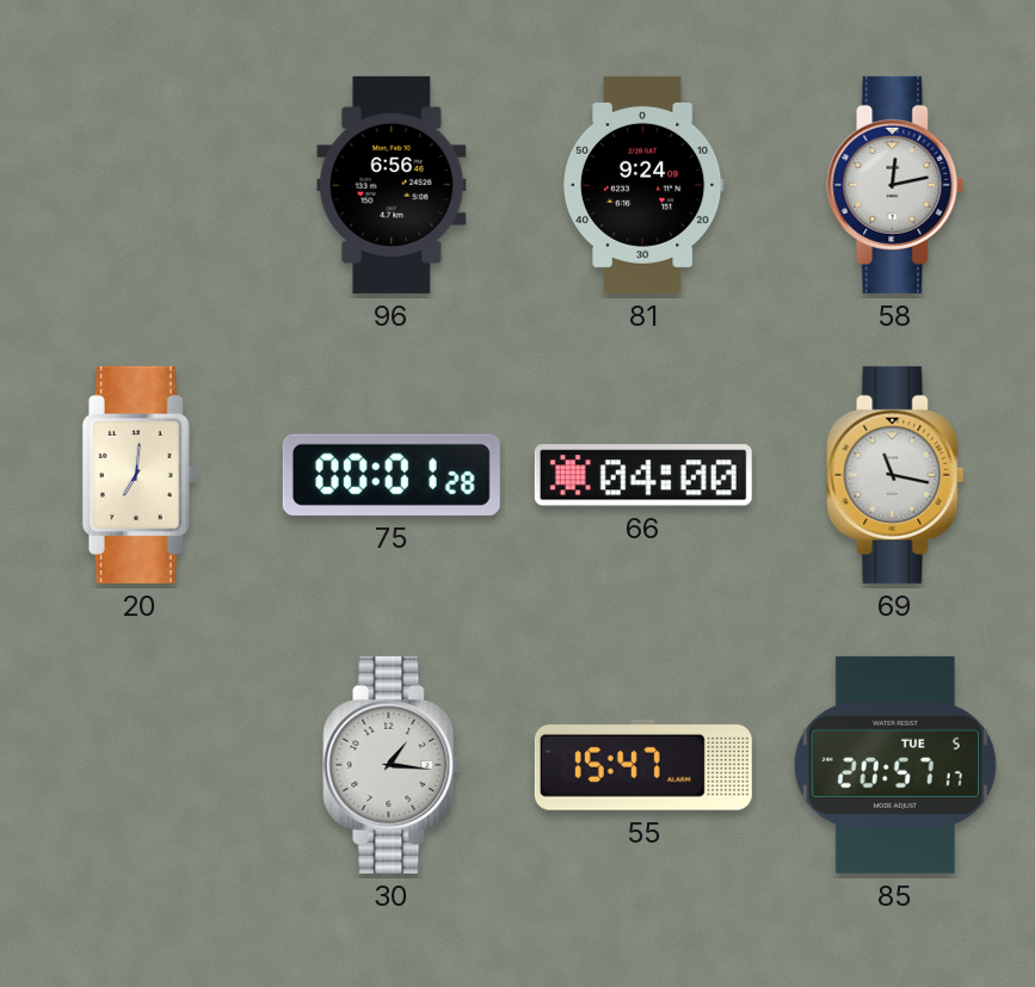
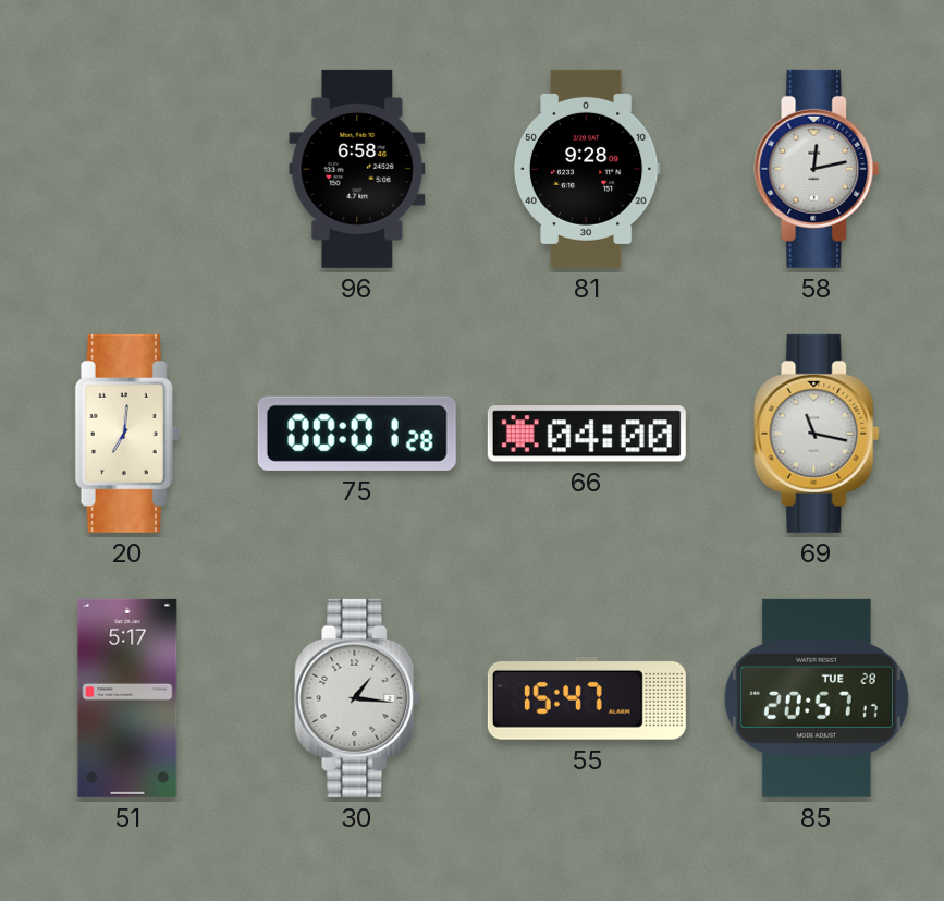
96: 6:56 -> 6:58 (357, 169)
81: 9:24 -> 9:28 (587, 169)
51: none -> 5:17 (127, 698)
85 date: TUE 5 -> TUE 28 (817, 698)
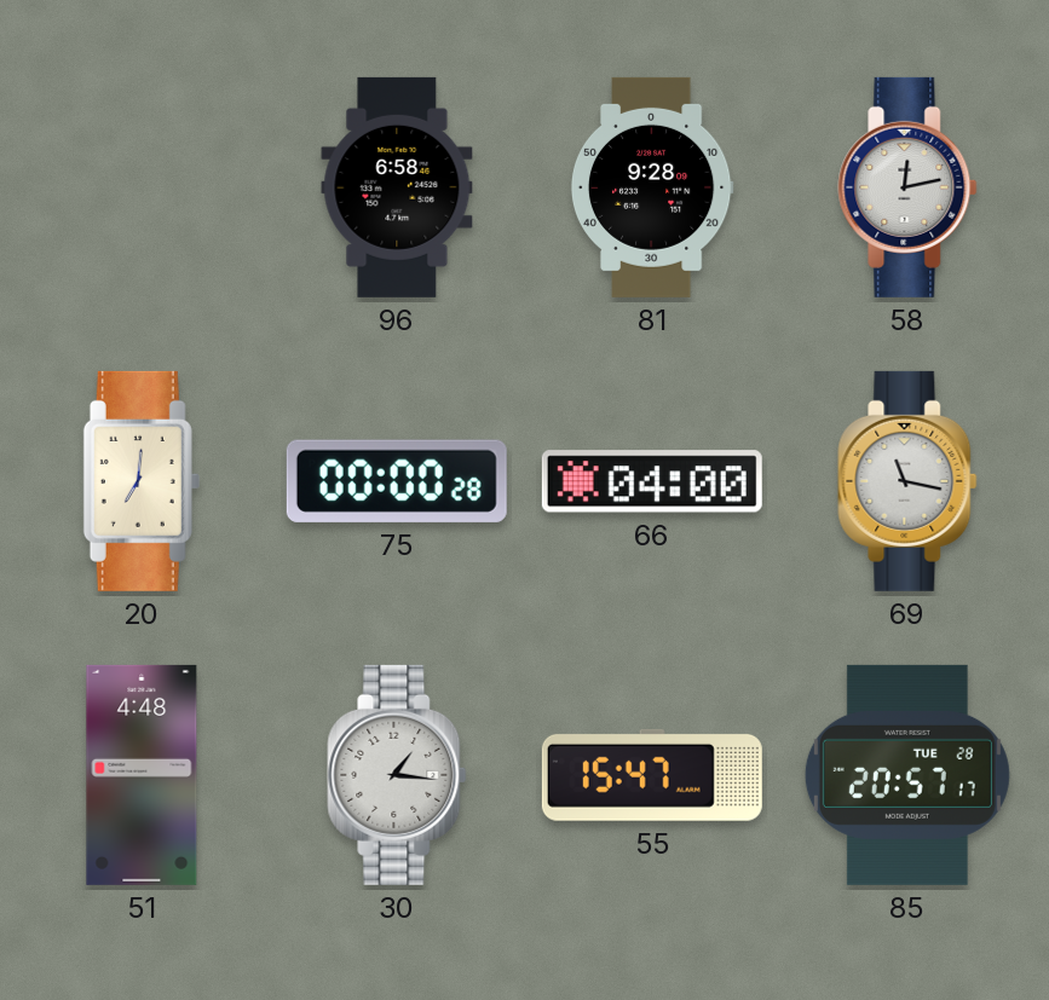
75: 00:01 -> 00:00 (397, 481)
51: 5:17 -> 4:48 (142, 775)
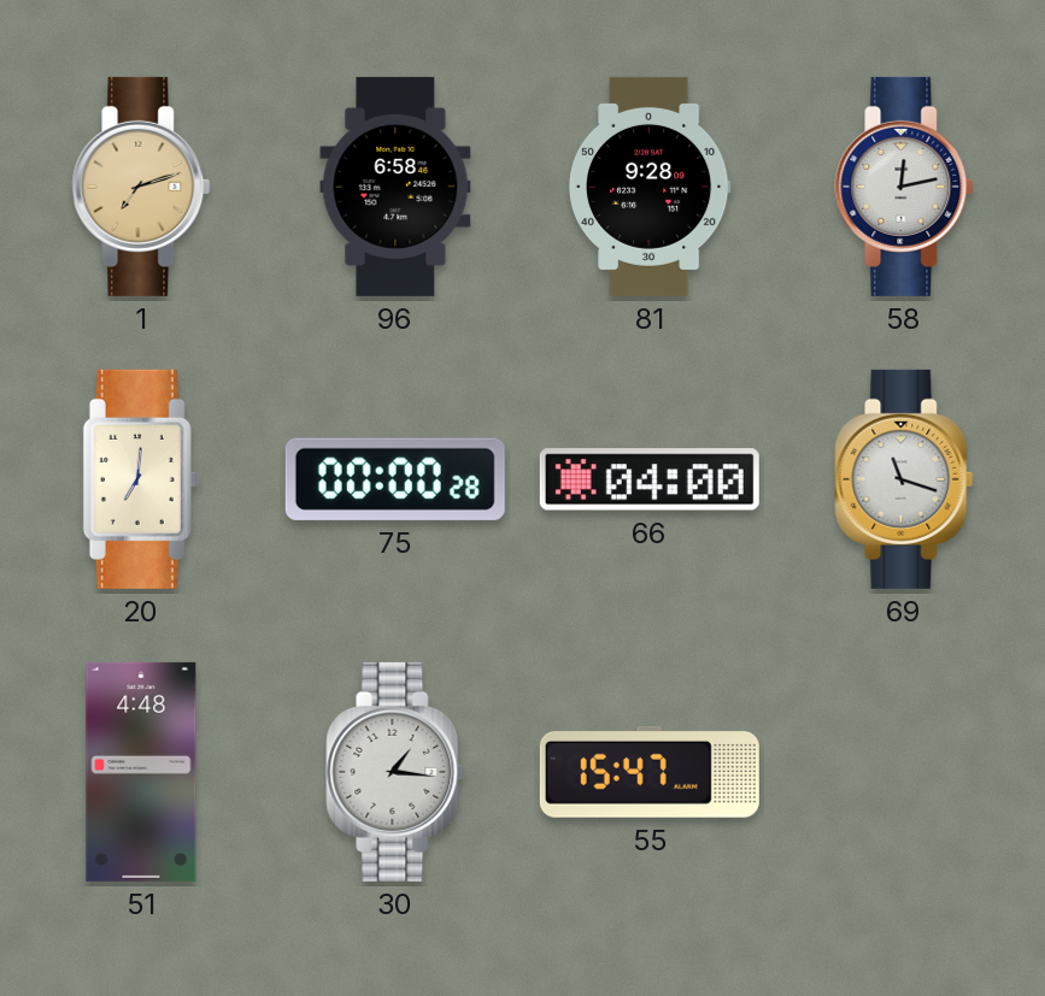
1: none -> 7:12 (141, 187)
69: 11:17 -> 11:18 (904, 479)
85: 20:57 -> none (907, 775)
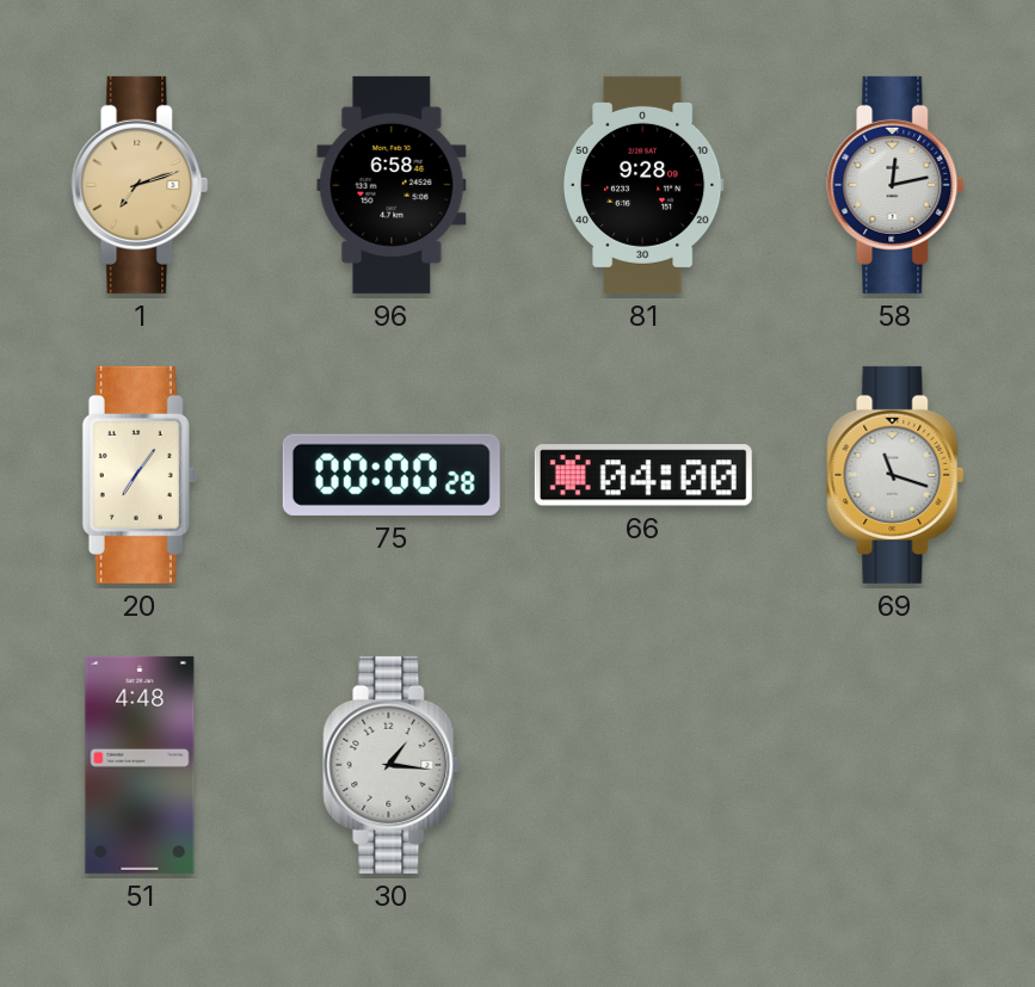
20: 7:01 -> 7:06 (140, 475)
55: 15:47 -> none (650, 772)
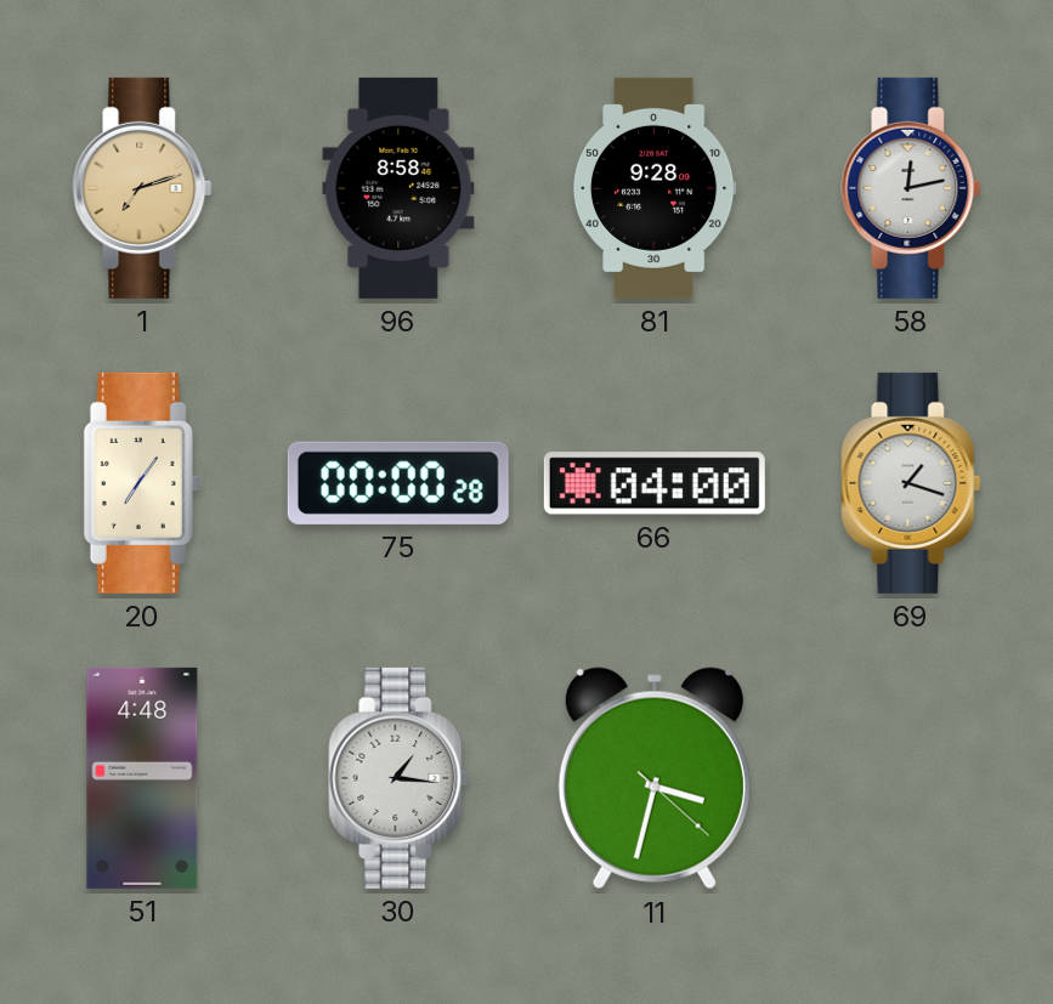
96: 6:58 -> 8:58 (398, 188)
69: 11:18 -> 1:18 (911, 483)
11: none -> 3:32 (655, 778)
